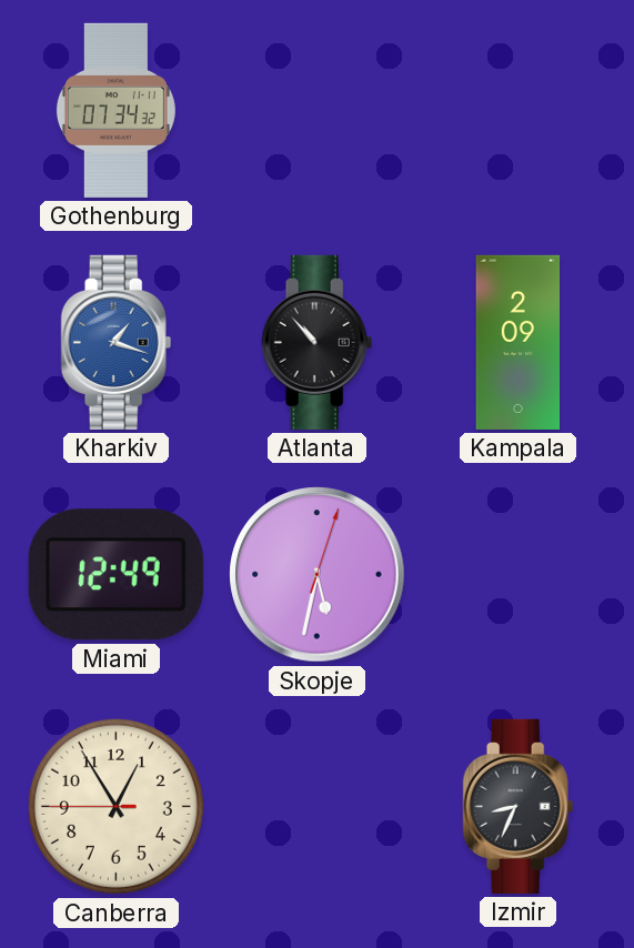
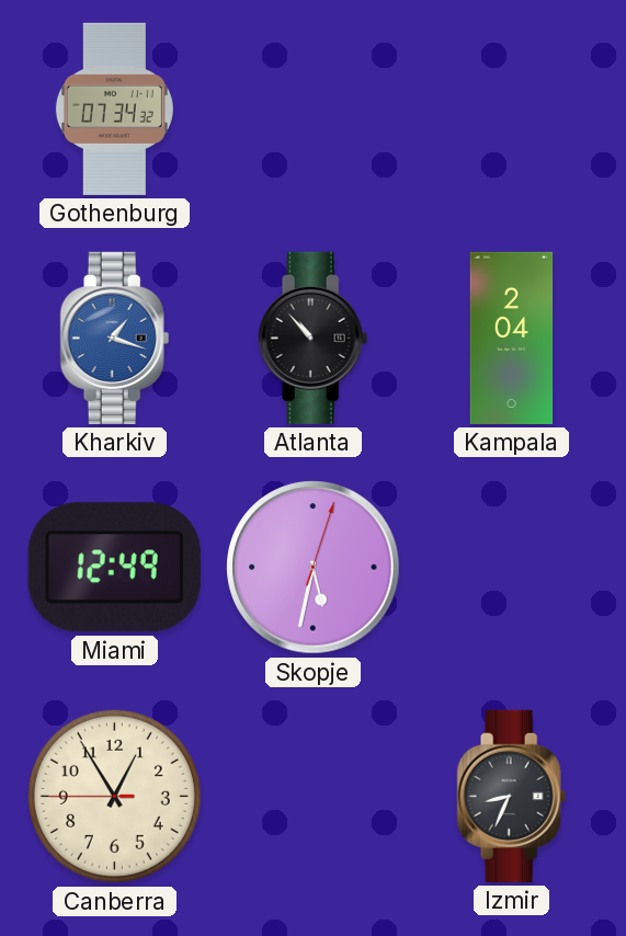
Kampala: 2:09 -> 2:04 (512, 338)
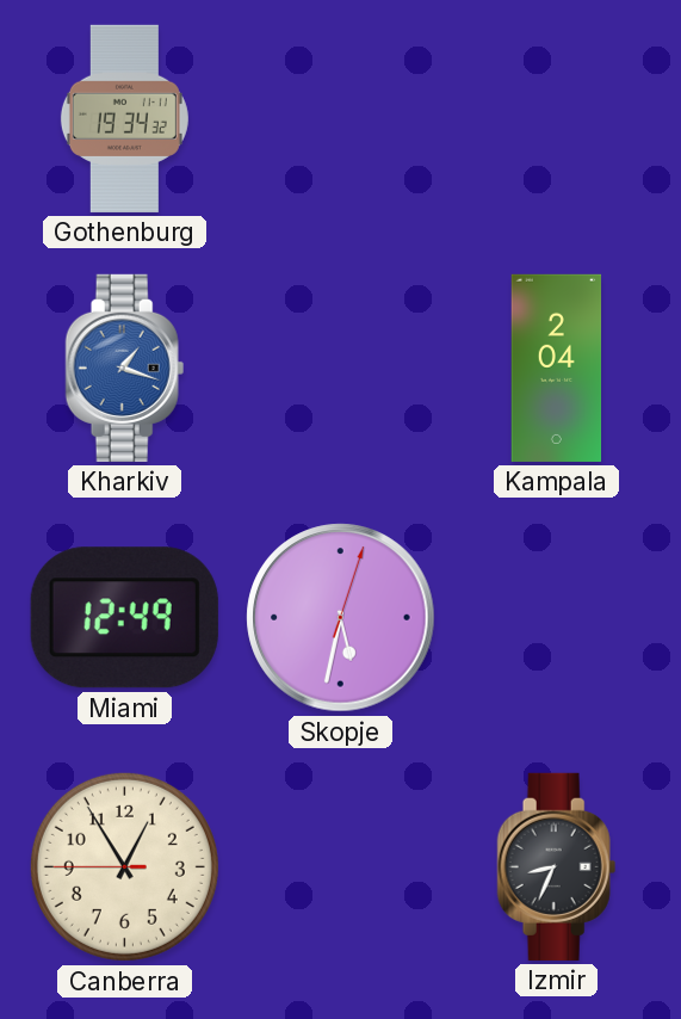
Gothenburg: 07:34 -> 19:34 (124, 118)
Atlanta: 10:53 -> none (314, 338)
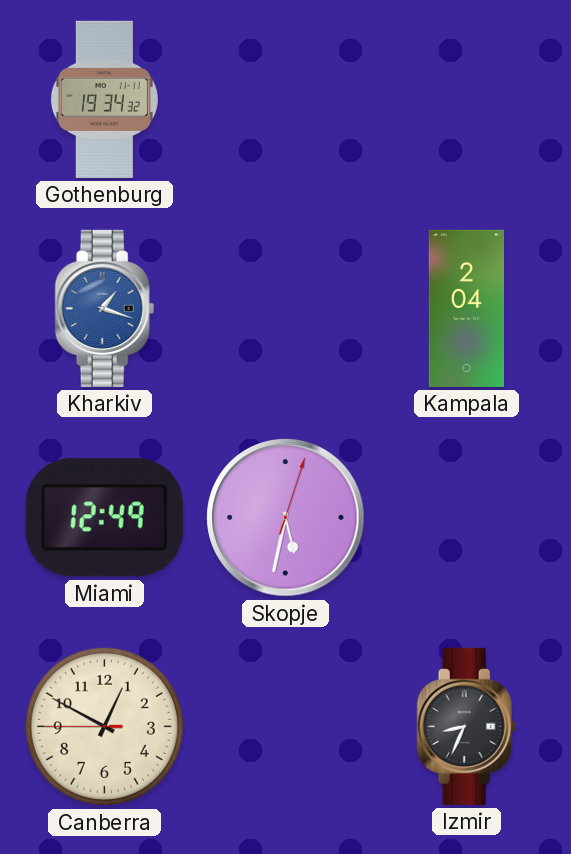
Canberra: 12:54 -> 12:49 (104, 726)
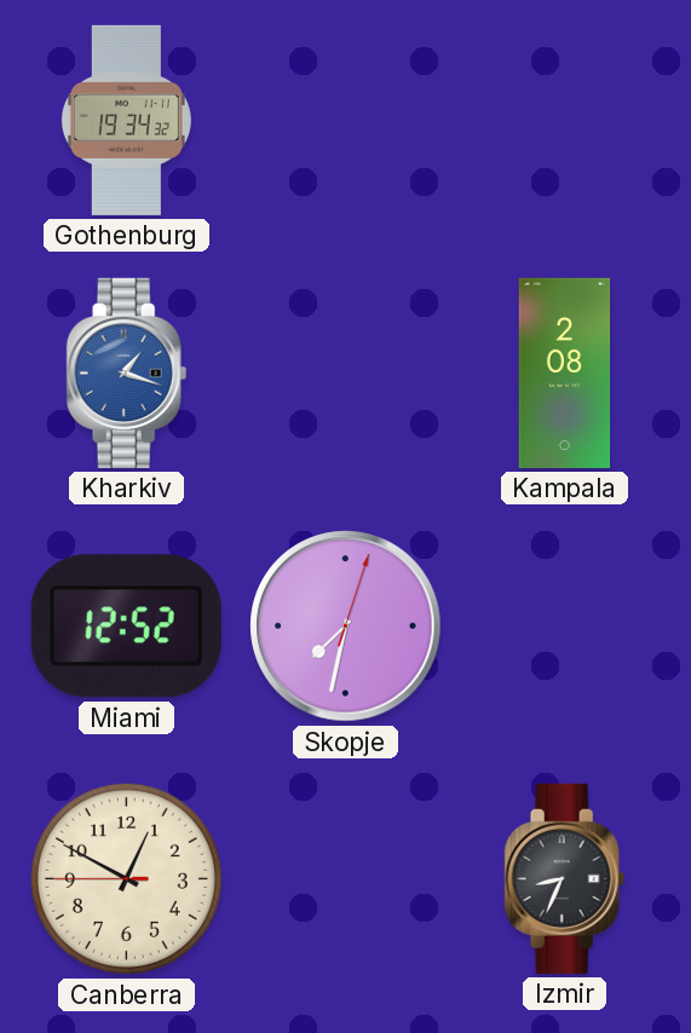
Kampala: 2:04 -> 2:08 (565, 373)
Miami: 12:49 -> 12:52 (126, 627)
Skopje: 5:32 -> 7:32 (346, 627)
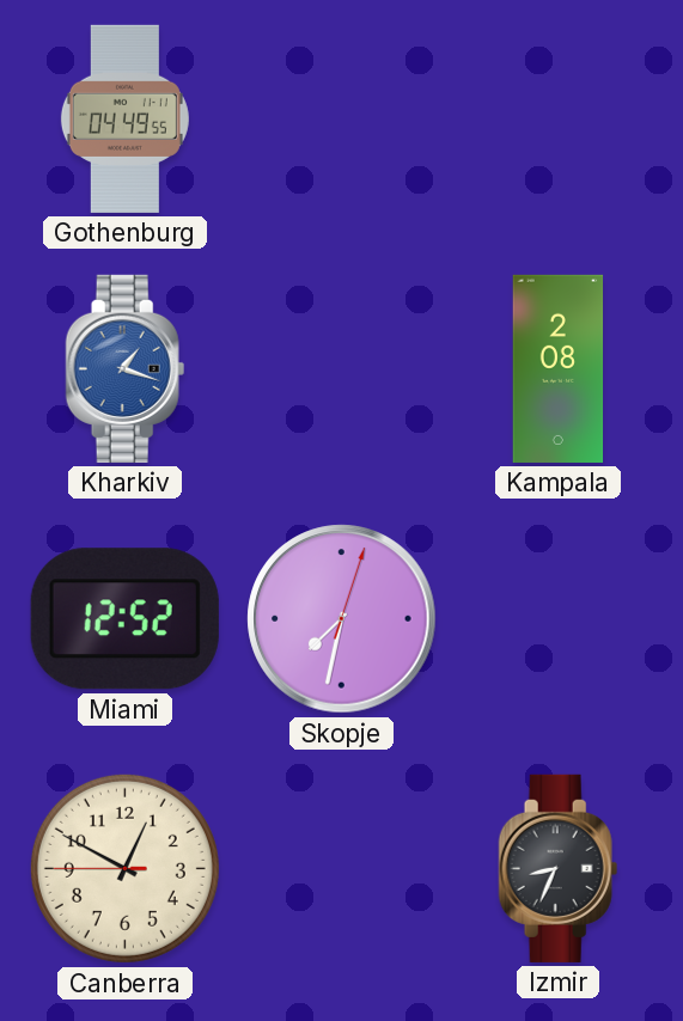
Gothenburg: 19:34 -> 04:49 (124, 118)
